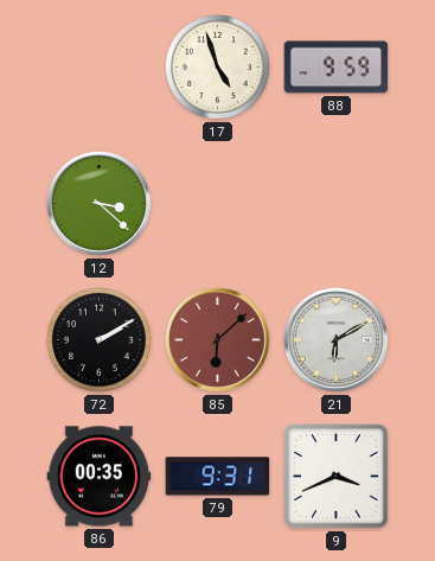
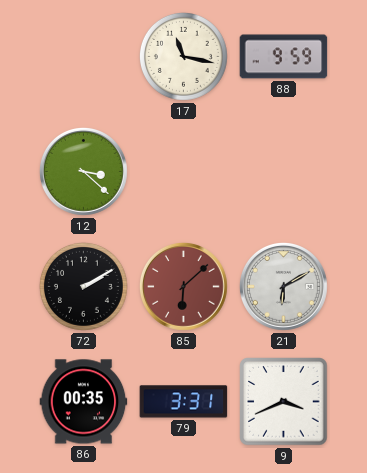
17: 4:57 -> 11:17 (183, 56)
79: 9:31 -> 3:31 (184, 402)
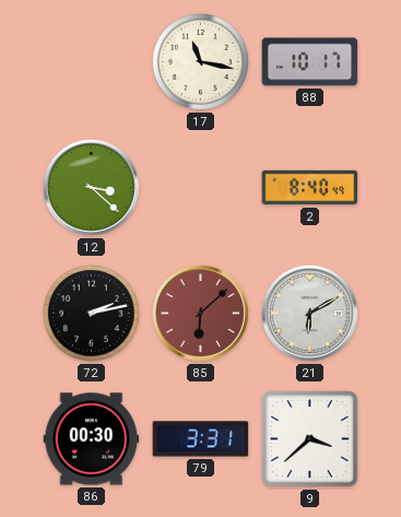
88: 9:59 -> 10:17 (310, 62)
2: none -> 8:40 (310, 188)
72: 2:10 -> 2:13 (91, 313)
86: 00:35 -> 00:30 (92, 439)
9: 3:41 -> 3:38 (310, 439)
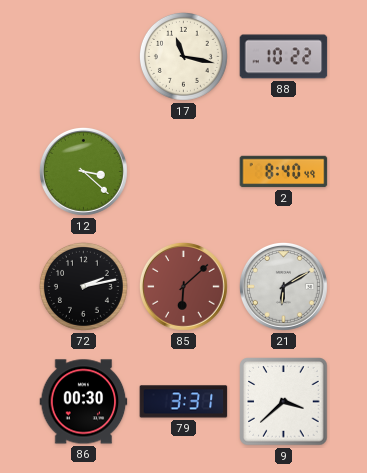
88: 10:17 -> 10:22 (284, 57)
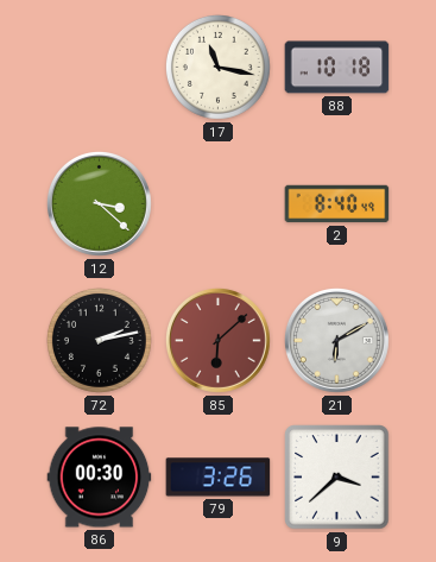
88: 10:22 -> 10:18 (337, 68)
79: 3:31 -> 3:26 (219, 478)
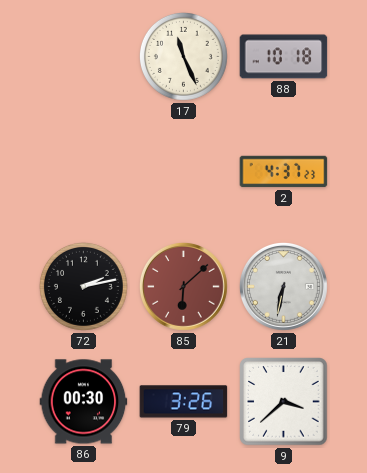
17: 11:17 -> 11:26 (183, 56)
12: 3:22 -> none (99, 203)
2: 8:40 -> 4:37 (284, 172)
21: 6:10 -> 6:32 (283, 286)
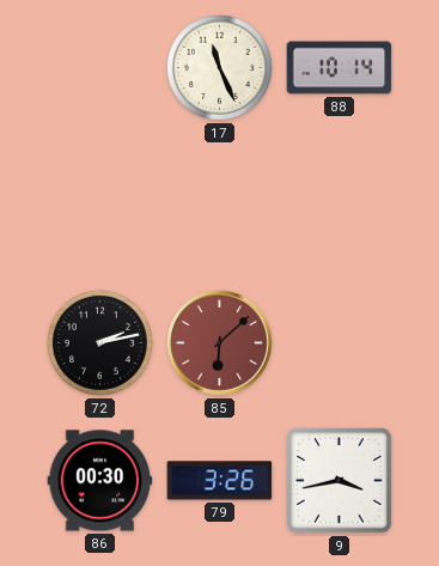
88: 10:18 -> 10:14 (340, 68)
2: 4:37 -> none (284, 172)
21: 6:32 -> none (283, 286)
9: 3:38 -> 3:43 (340, 481)
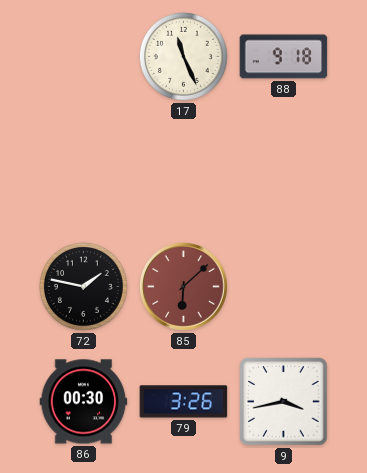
88: 10:14 -> 9:18 (284, 57)
72: 2:13 -> 1:47 (83, 286)
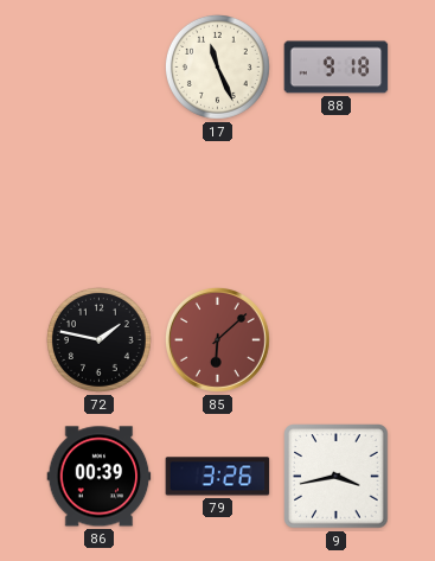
86: 00:30 -> 00:39 (100, 477)
